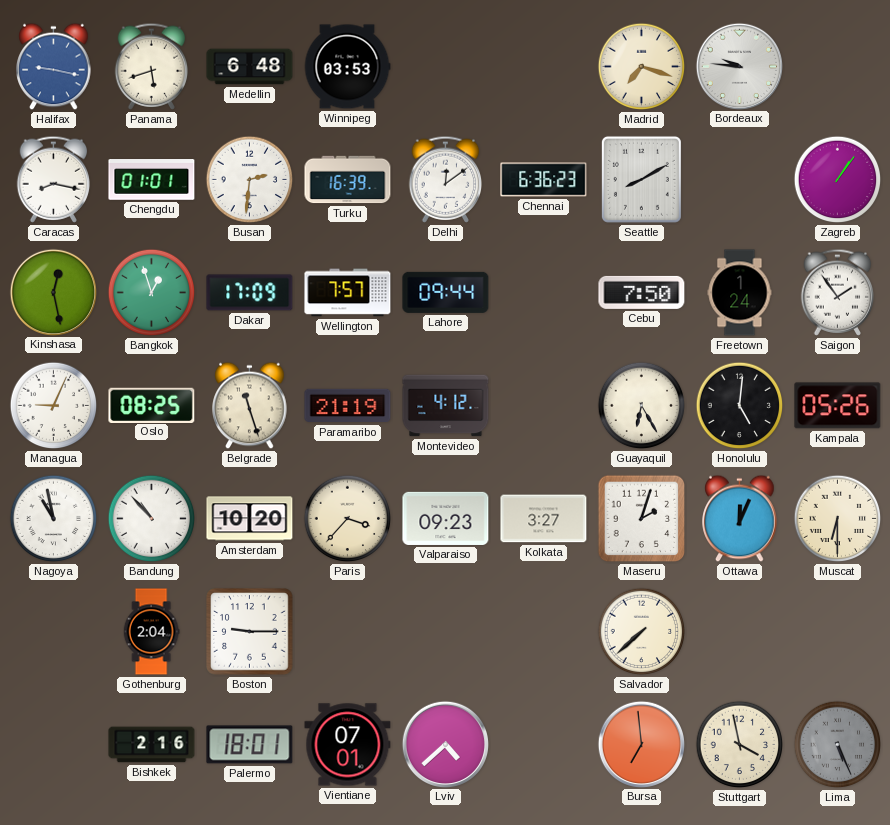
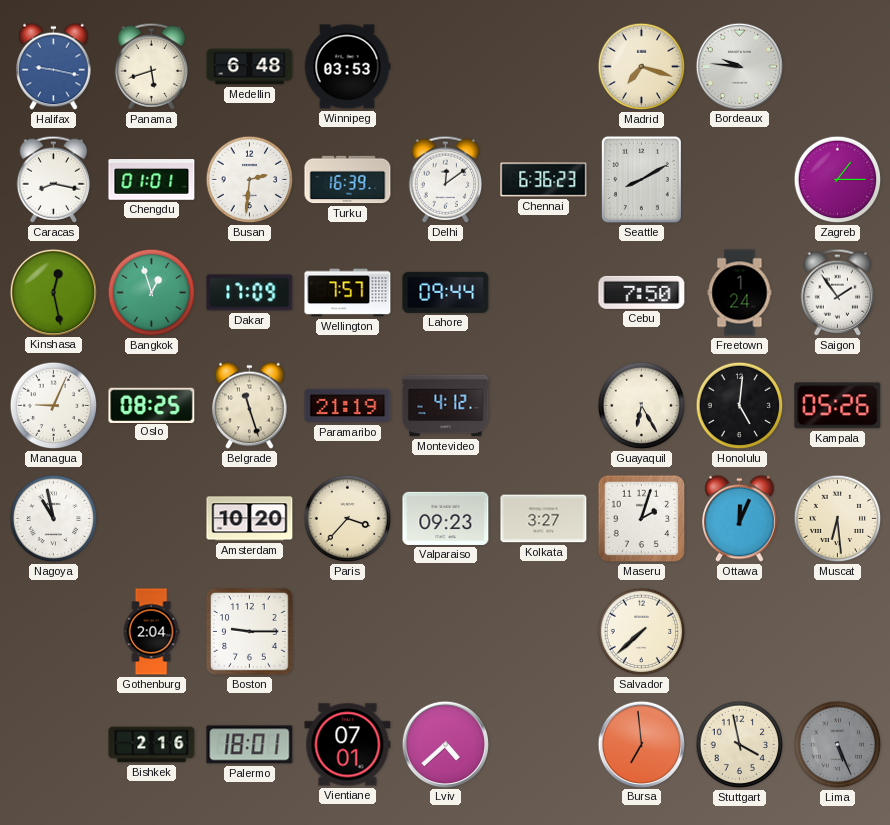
Zagreb: 1:06 -> 1:15 (838, 180)
Bandung: 10:53 -> none (152, 519)
Muscat: 6:30 -> 6:29 (838, 519)
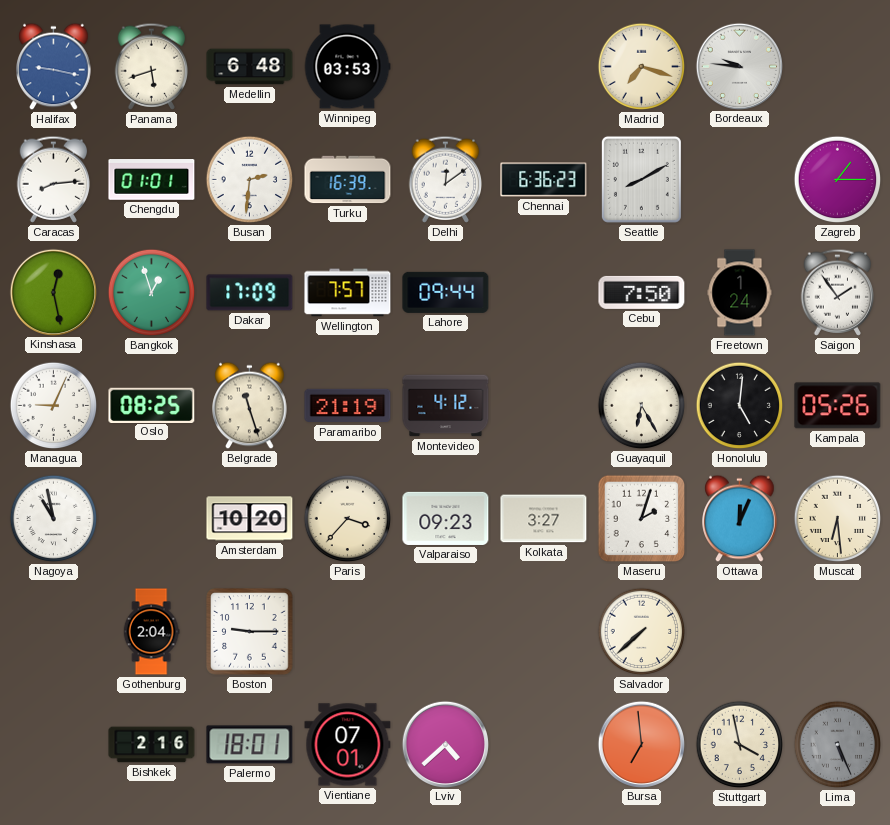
Caracas: 8:17 -> 8:14 (54, 179)
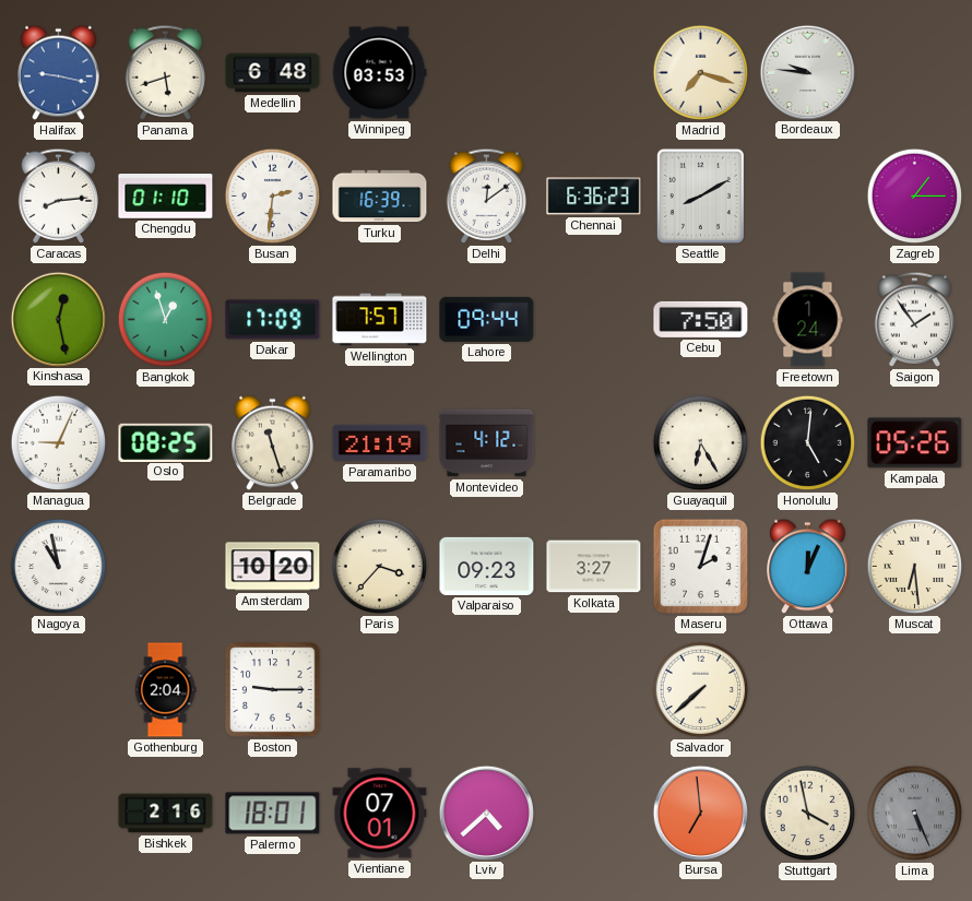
Chengdu: 01:01 -> 01:10 (166, 197)
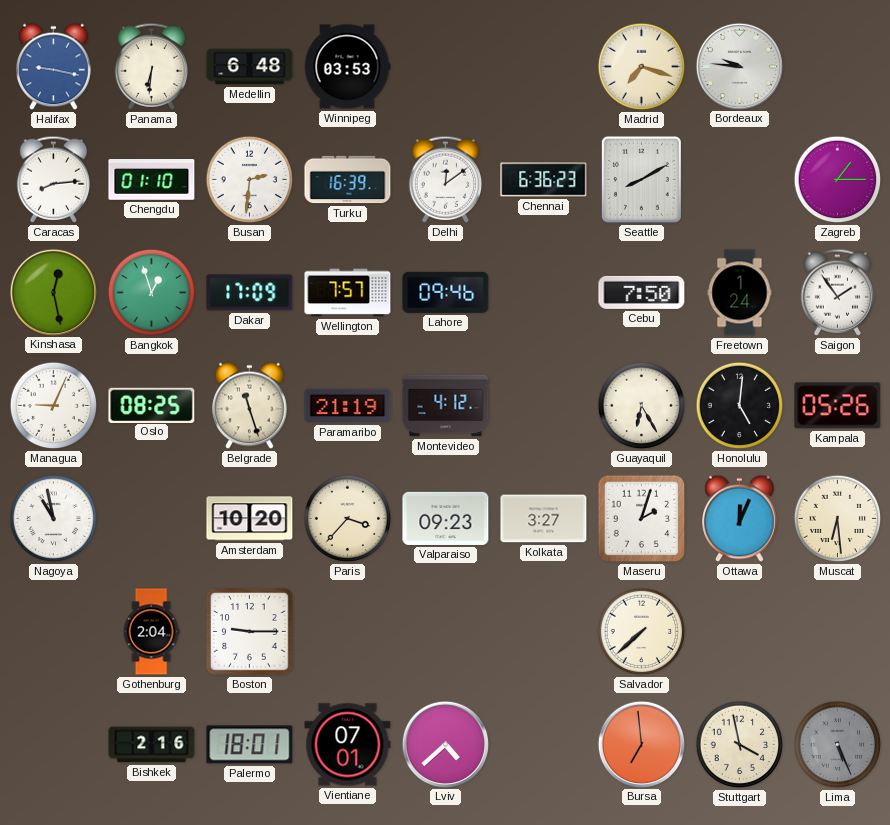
Panama: 5:42 -> 6:31 (152, 66)
Lahore: 09:44 -> 09:46 (446, 292)
